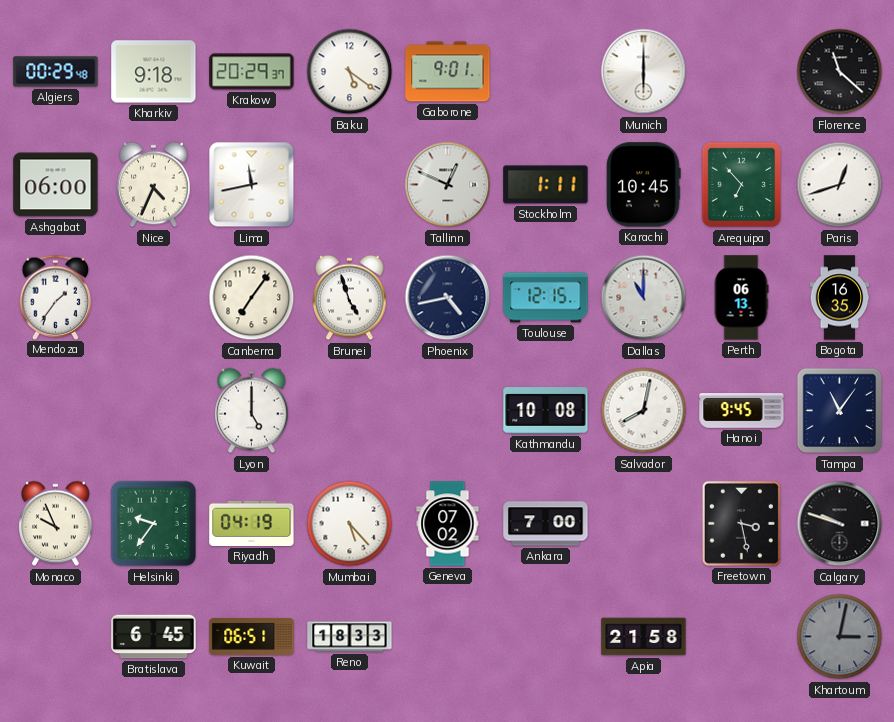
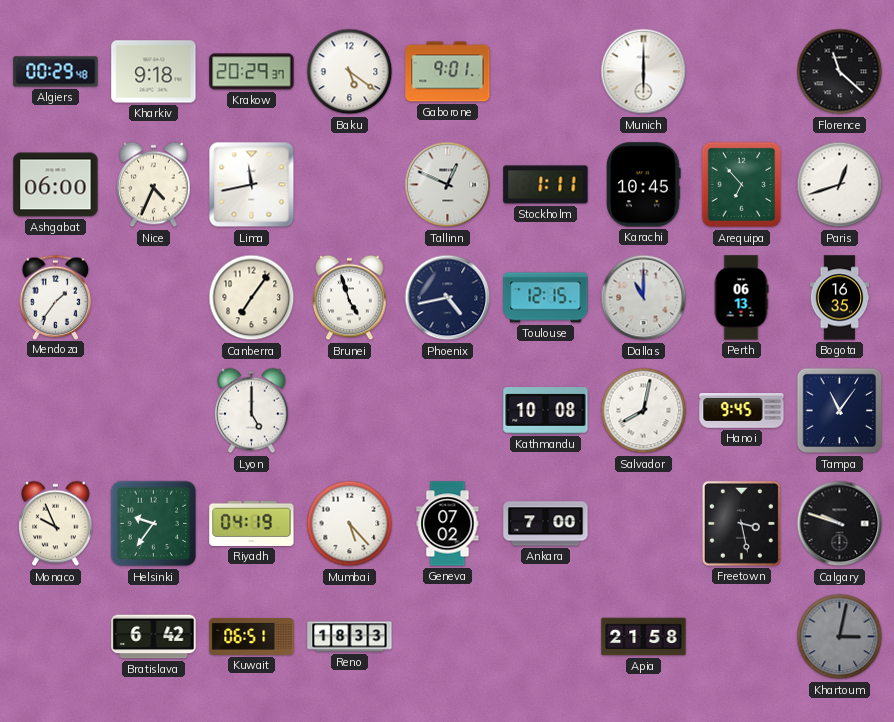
Bratislava: 6:45 -> 6:42 (154, 637)
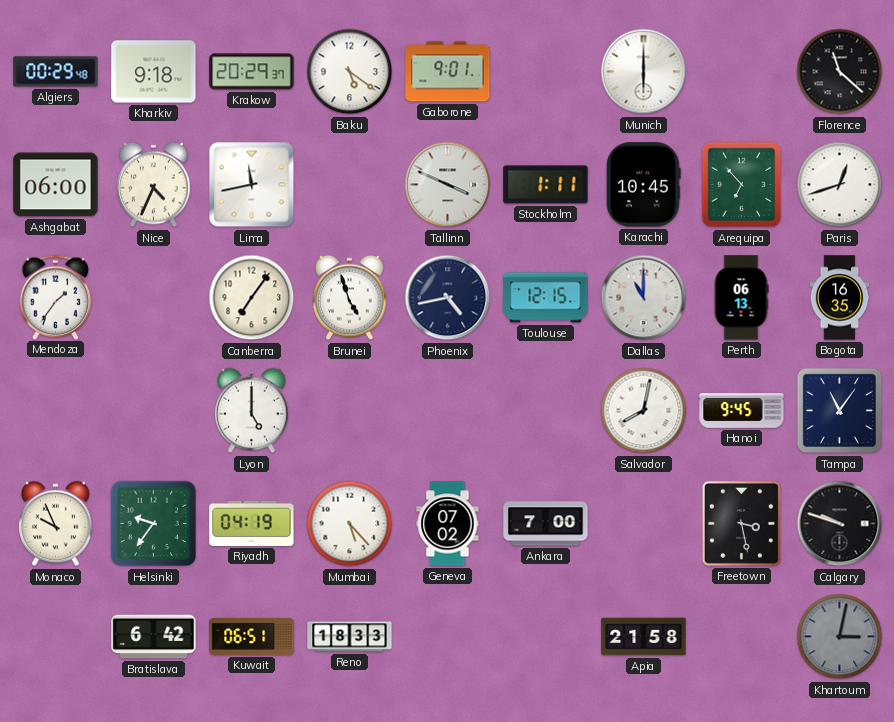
Tallinn: 12:49 -> 3:49 (448, 185)
Kathmandu: 10:08 -> none (546, 411)
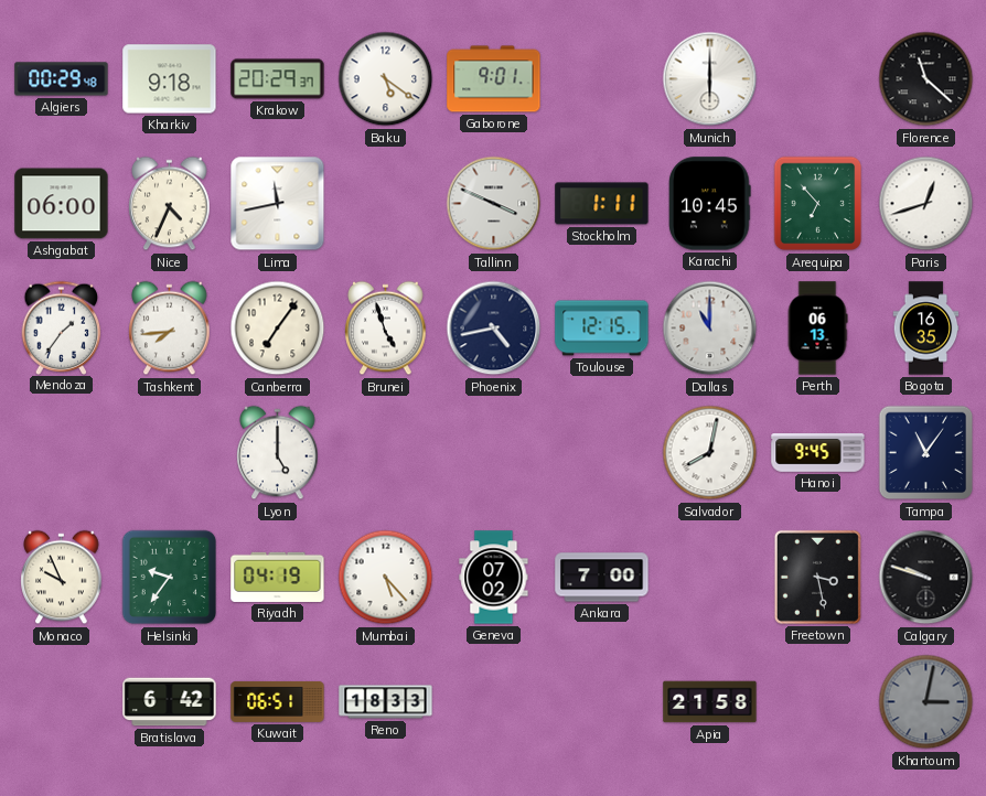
Tashkent: none -> 7:44 (170, 329)
